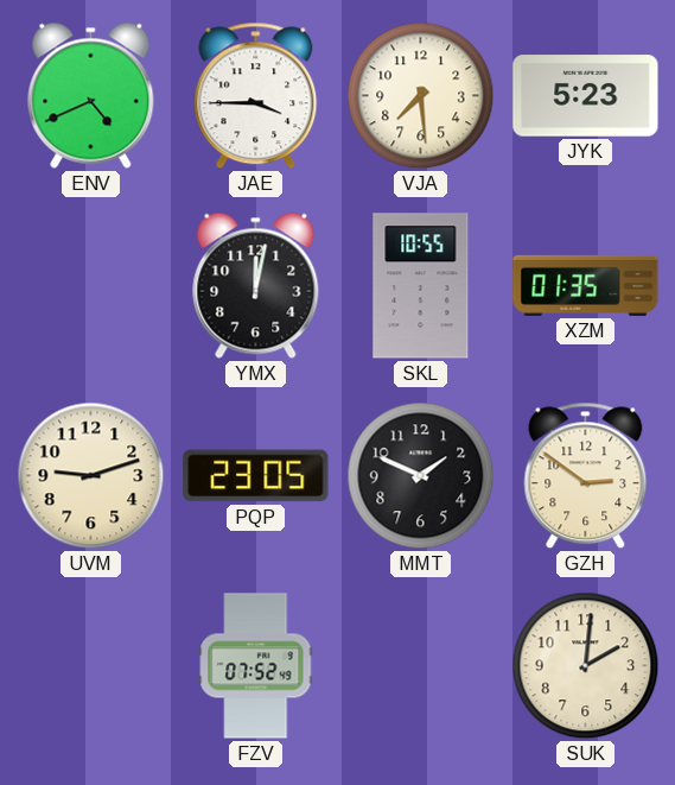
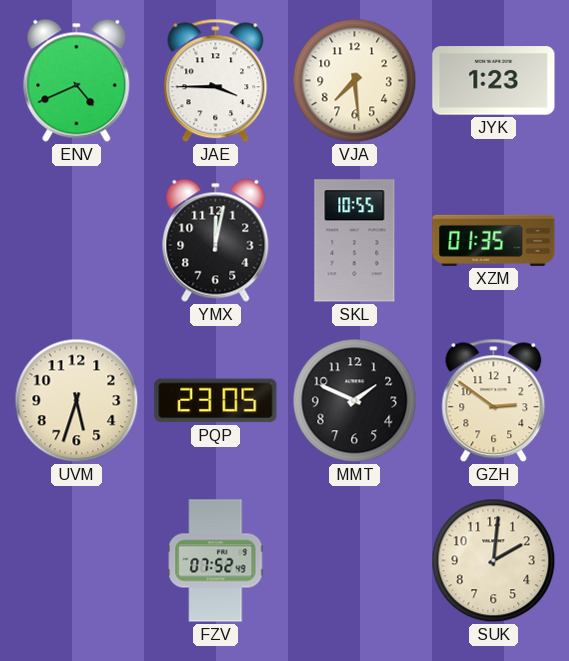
JYK: 5:23 -> 1:23 (494, 81)
UVM: 9:12 -> 5:33 (77, 401)
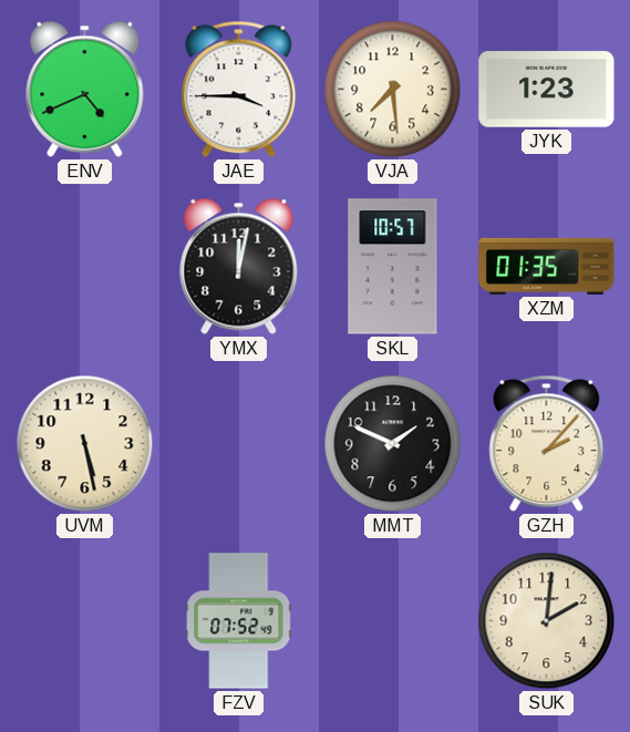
SKL: 10:55 -> 10:57 (393, 267)
UVM: 5:33 -> 5:28 (85, 444)
PQP: 23:05 -> none (216, 401)
GZH: 2:51 -> 2:07 (547, 444)
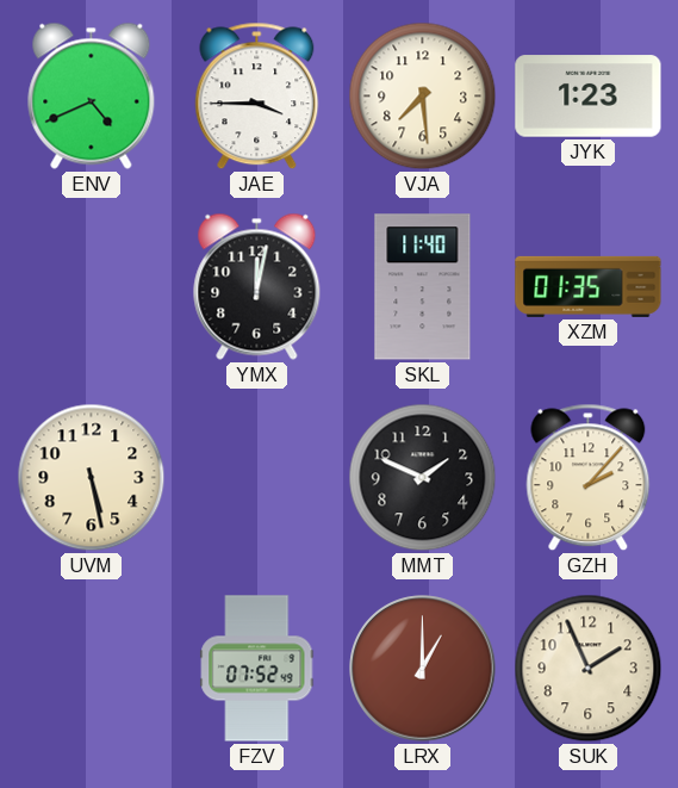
SKL: 10:57 -> 11:40 (423, 287)
LRX: none -> 1:00 (423, 669)
SUK: 2:01 -> 1:56 (589, 669)
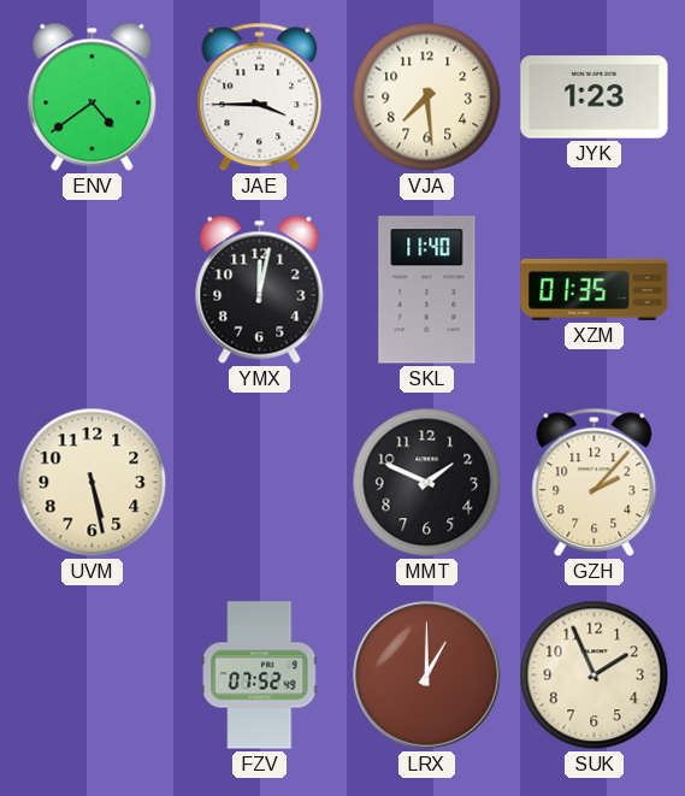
ENV: 4:41 -> 4:39 (93, 96)
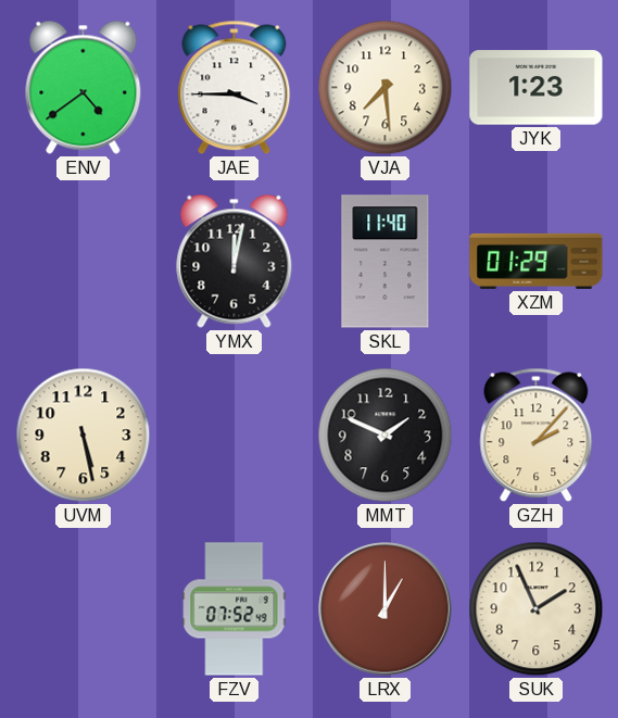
XZM: 01:35 -> 01:29 (537, 261)
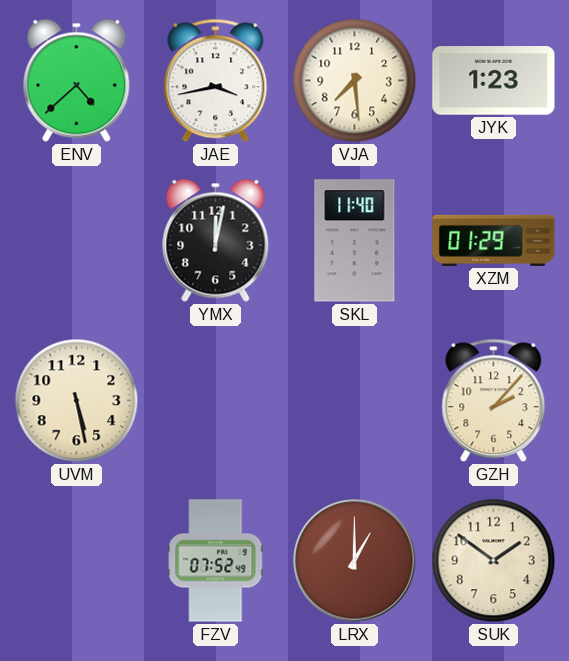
ENV: 4:39 -> 4:38 (77, 80)
JAE: 3:45 -> 3:43 (216, 81)
MMT: 1:49 -> none (386, 436)
SUK: 1:56 -> 1:51 (494, 561)
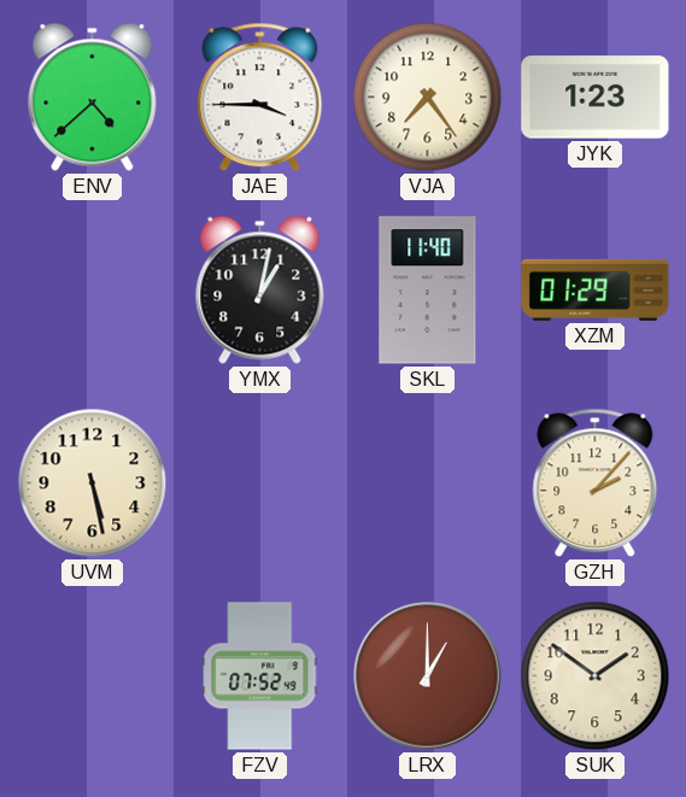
JAE: 3:43 -> 3:45 (260, 98)
VJA: 7:29 -> 7:24 (428, 98)
YMX: 12:02 -> 1:02 (260, 289)
